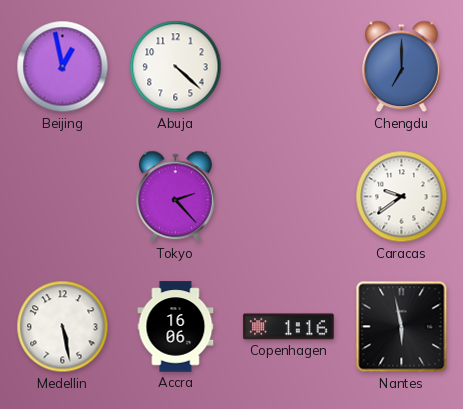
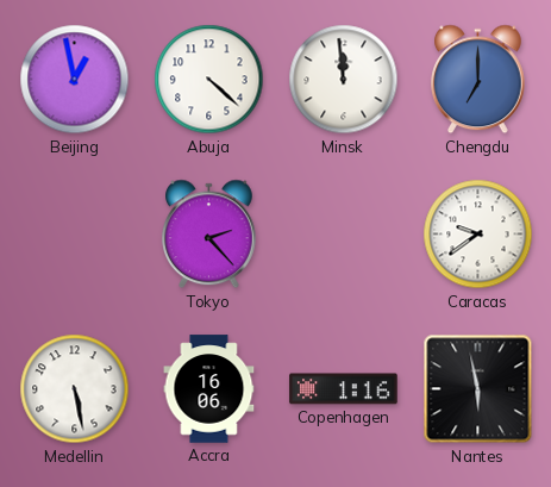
Minsk: none -> 11:59 (344, 80)
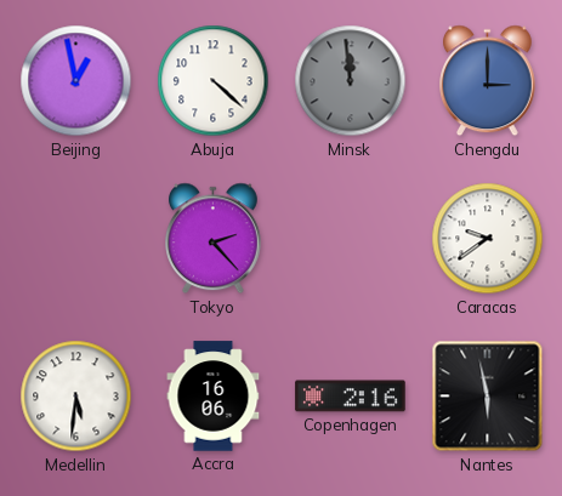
Minsk dial: white -> grey (351, 81)
Chengdu: 7:00 -> 3:00 (488, 81)
Medellin: 5:28 -> 5:31 (76, 397)
Copenhagen: 1:16 -> 2:16 (351, 397)
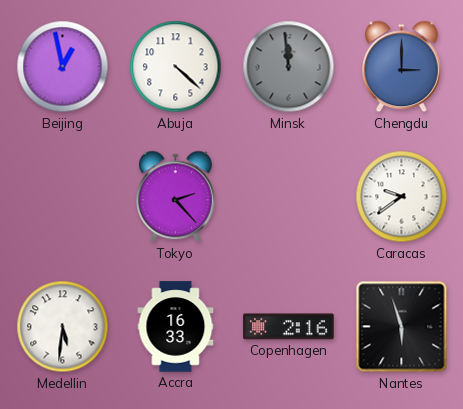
Accra: 16:06 -> 16:33 (176, 327)
Nantes: 5:58 -> 5:57 (402, 327)
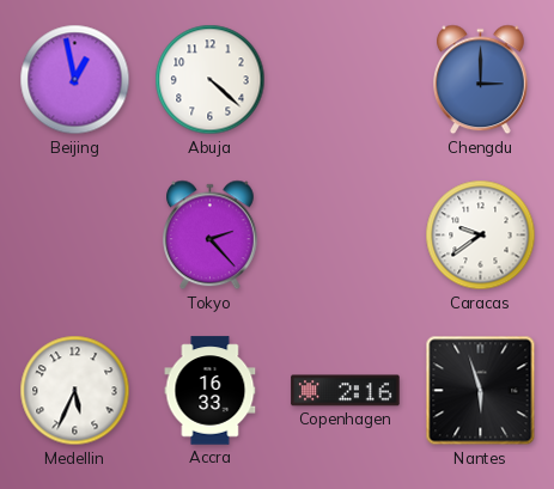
Minsk: 11:59 -> none (289, 67)
Medellin: 5:31 -> 5:34 (75, 391)
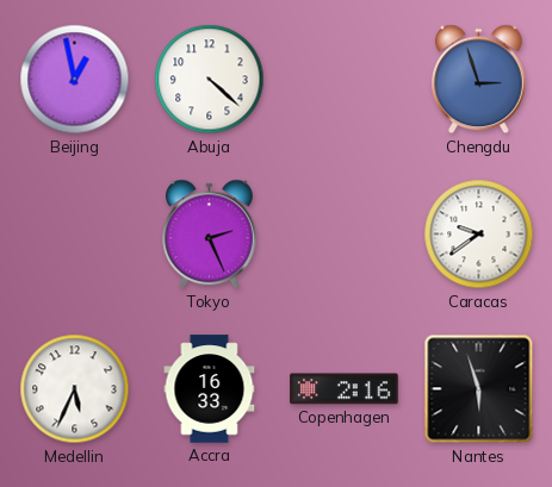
Chengdu: 3:00 -> 2:57 (479, 80)
Tokyo: 2:23 -> 2:26 (210, 235)
